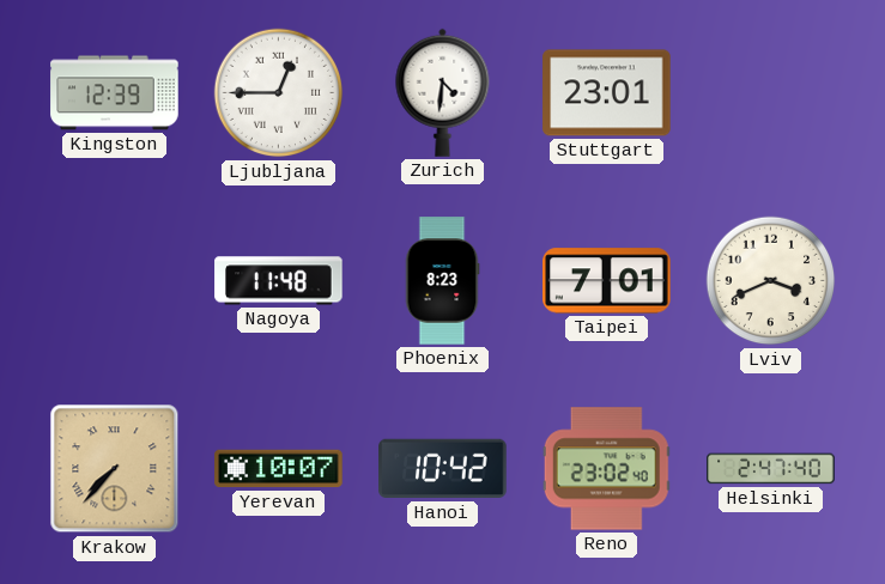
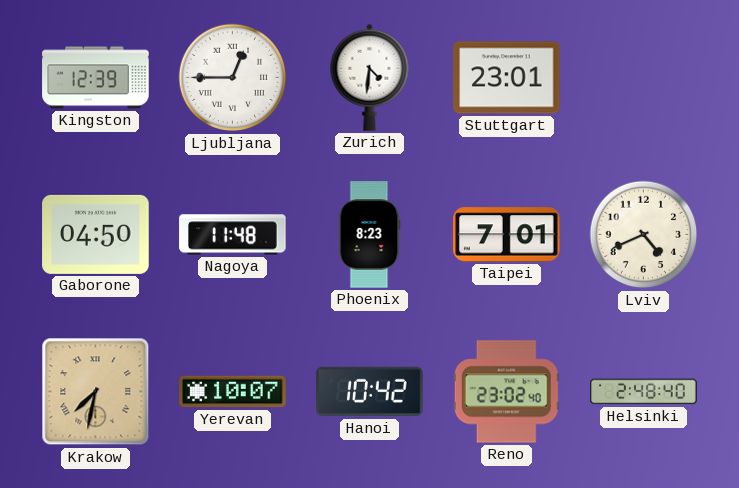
Gaborone: none -> 04:50 (96, 234)
Lviv: 3:41 -> 4:41 (644, 235)
Krakow: 7:37 -> 7:32 (96, 392)
Helsinki: 2:47 -> 2:48 (644, 392)
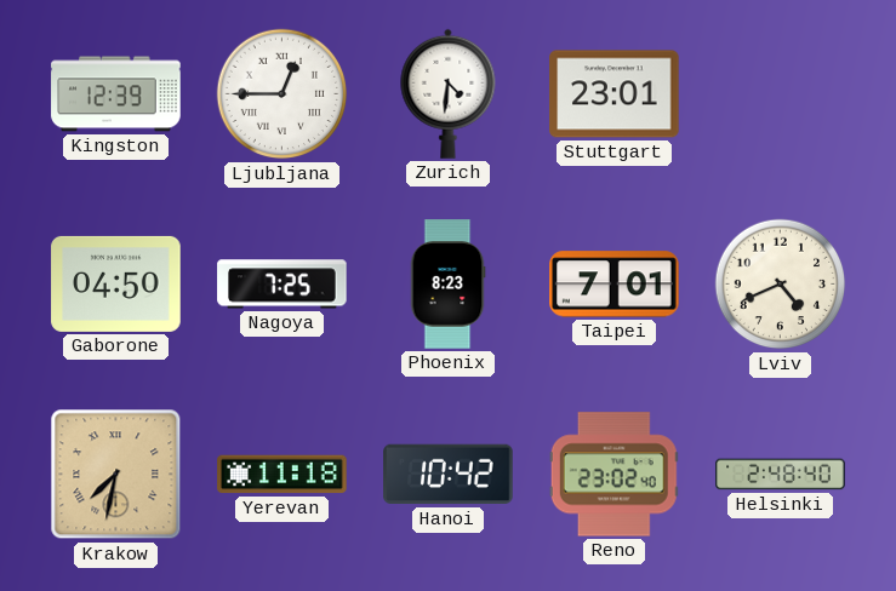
Nagoya: 11:48 -> 7:25 (283, 285)
Yerevan: 10:07 -> 11:18 (283, 475)
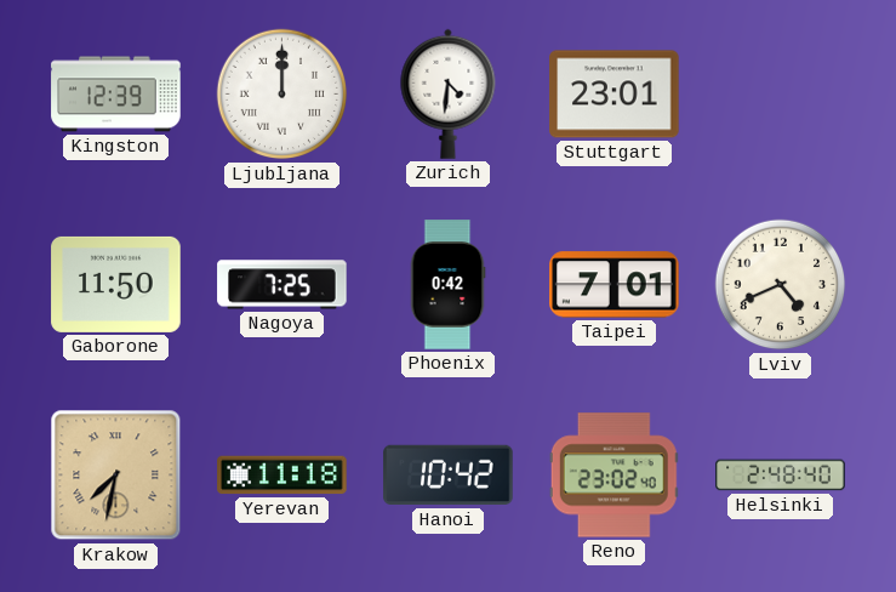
Ljubljana: 12:45 -> 12:00 (283, 95)
Gaborone: 04:50 -> 11:50 (116, 284)
Phoenix: 8:23 -> 0:42 (447, 285)
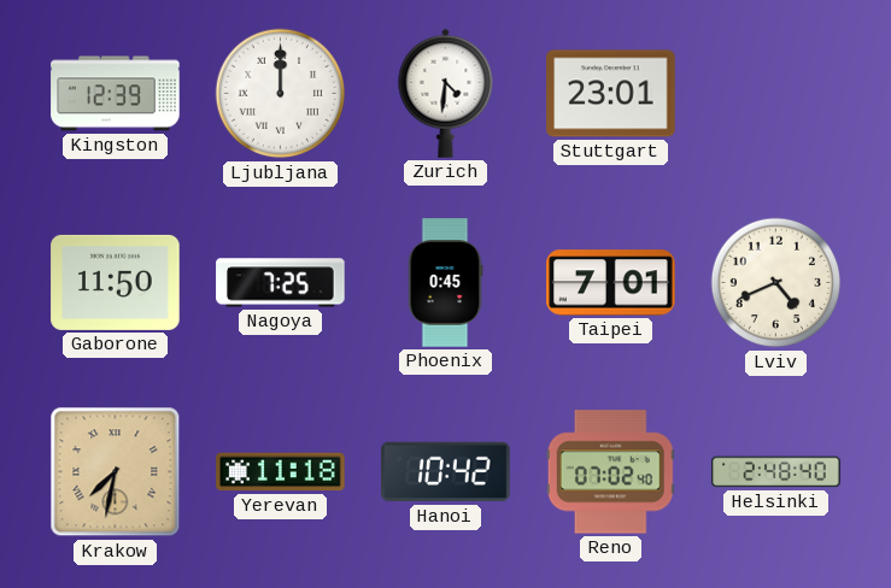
Phoenix: 0:42 -> 0:45 (445, 283)
Reno: 23:02 -> 07:02 (610, 472)
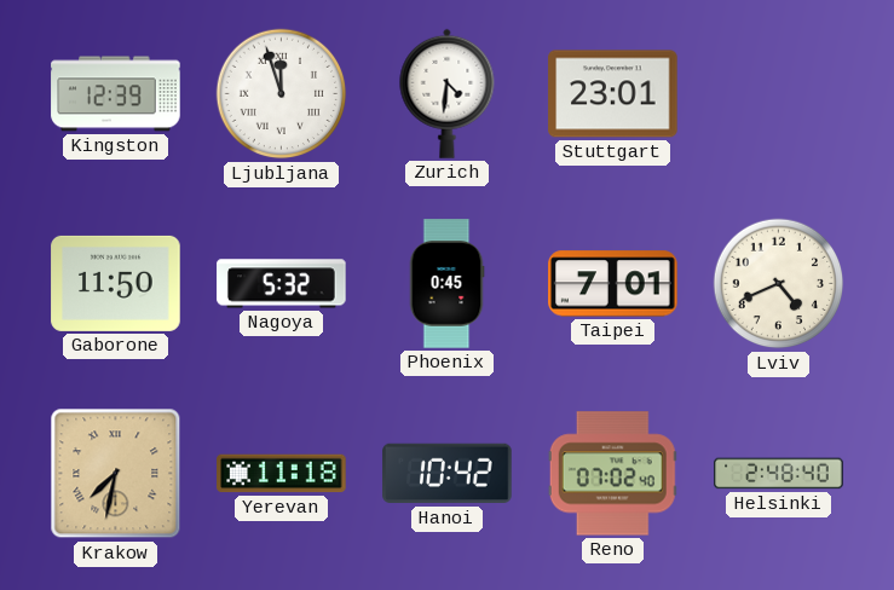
Ljubljana: 12:00 -> 11:57 (282, 94)
Nagoya: 7:25 -> 5:32 (282, 284)
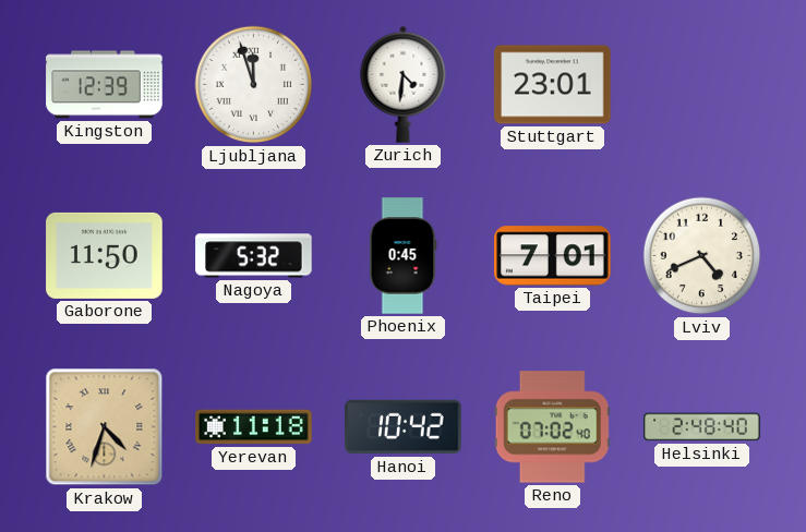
Krakow: 7:32 -> 4:33 (105, 427)
